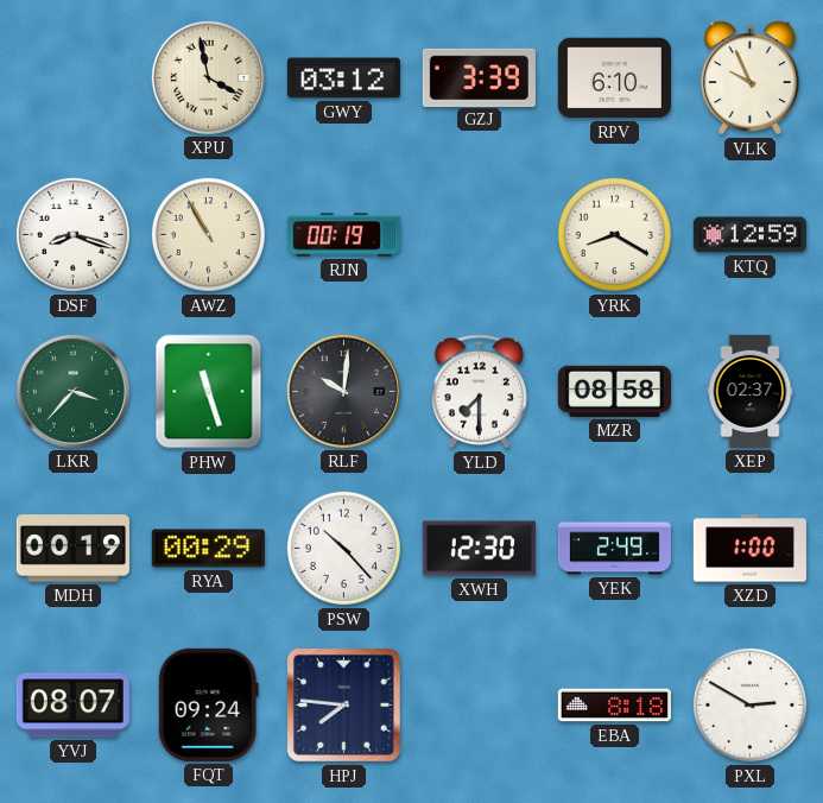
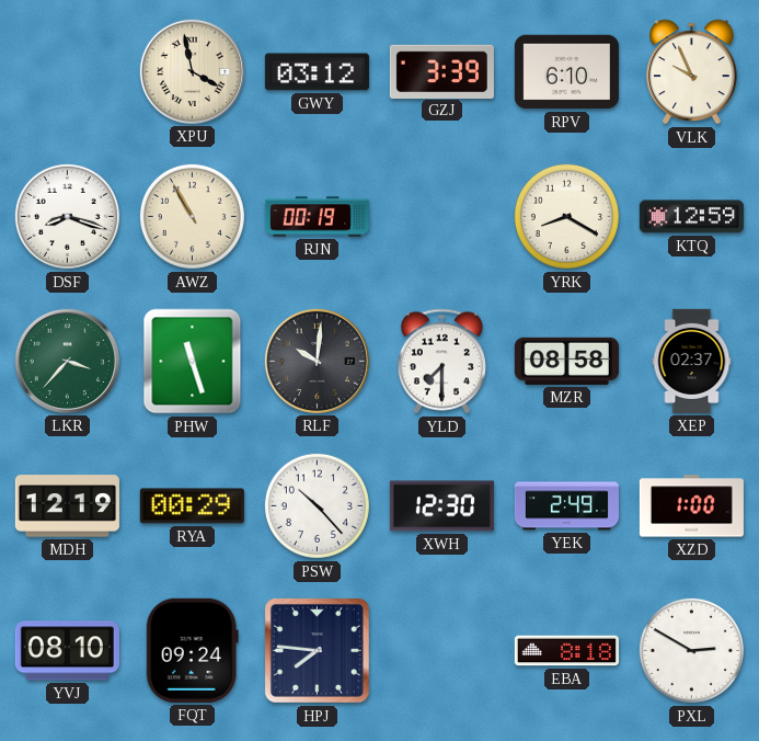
MDH: 00:19 -> 12:19 (67, 506)
YVJ: 08:07 -> 08:10 (67, 651)
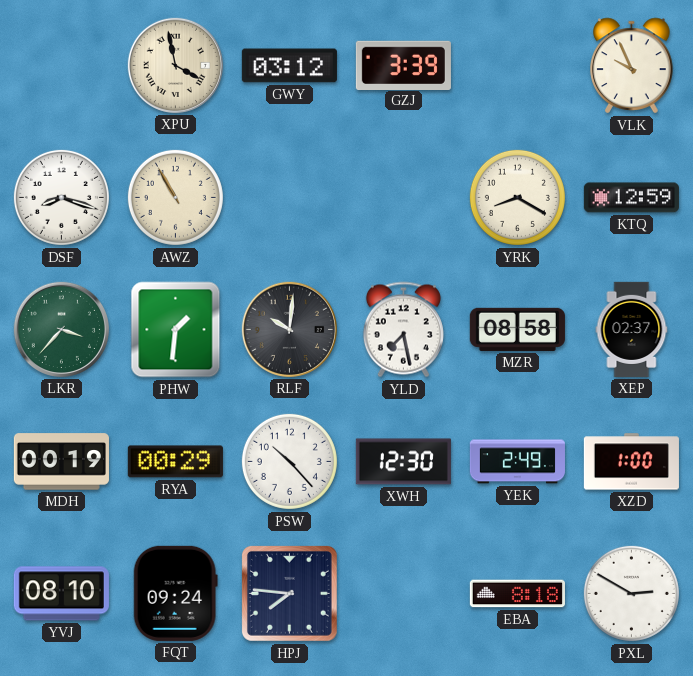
RPV: 6:10 -> none (566, 72)
RJN: 00:19 -> none (317, 217)
PHW: 11:27 -> 1:31 (176, 330)
YLD: 7:30 -> 7:28 (403, 330)
MDH: 12:19 -> 00:19 (61, 462)
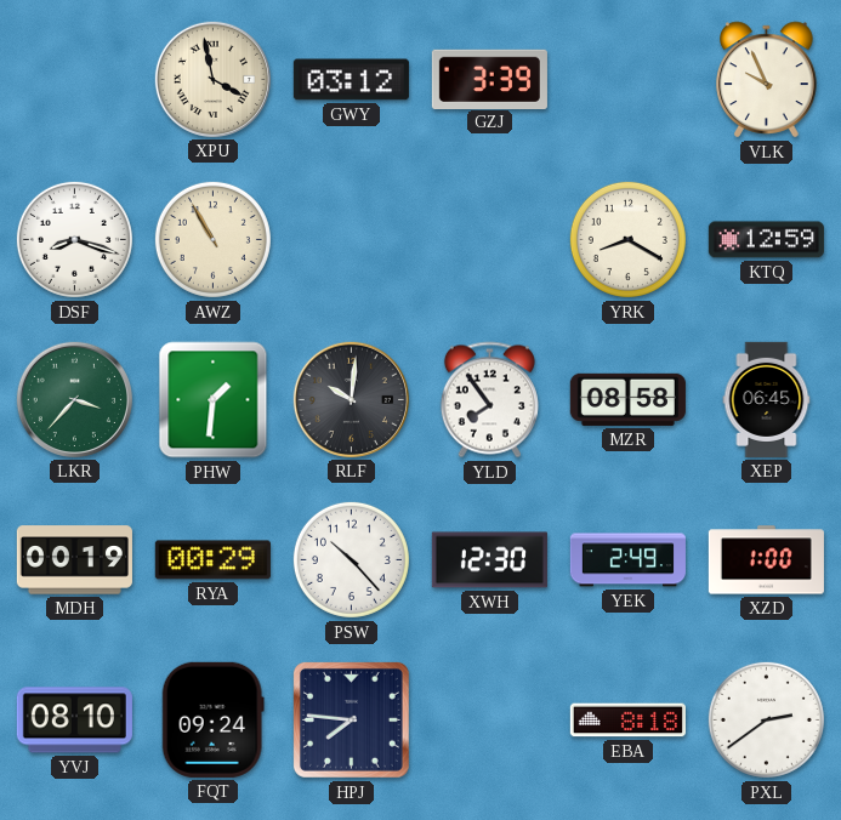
YLD: 7:28 -> 7:54 (489, 400)
XEP: 02:37 -> 06:45 (767, 399)
PXL: 2:50 -> 2:39 (766, 719)
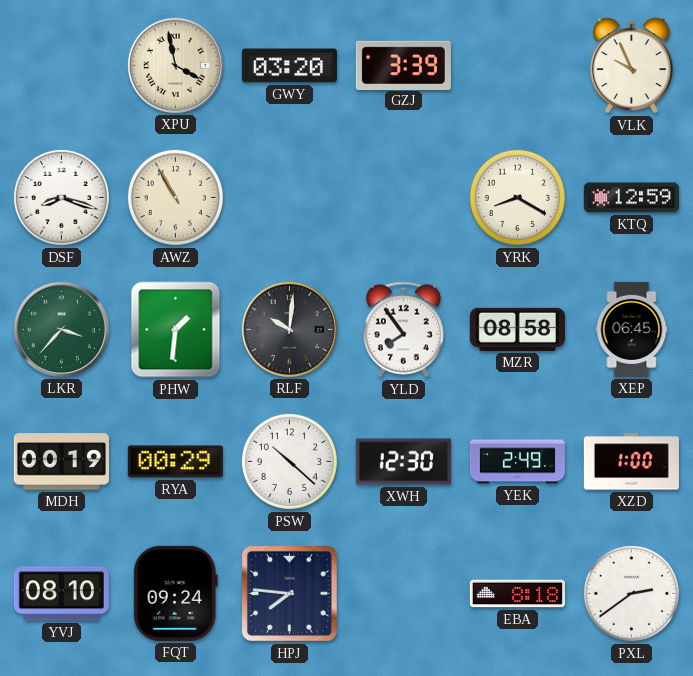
GWY: 03:12 -> 03:20 (289, 66)
PSW: 10:23 -> 10:22 (289, 461)
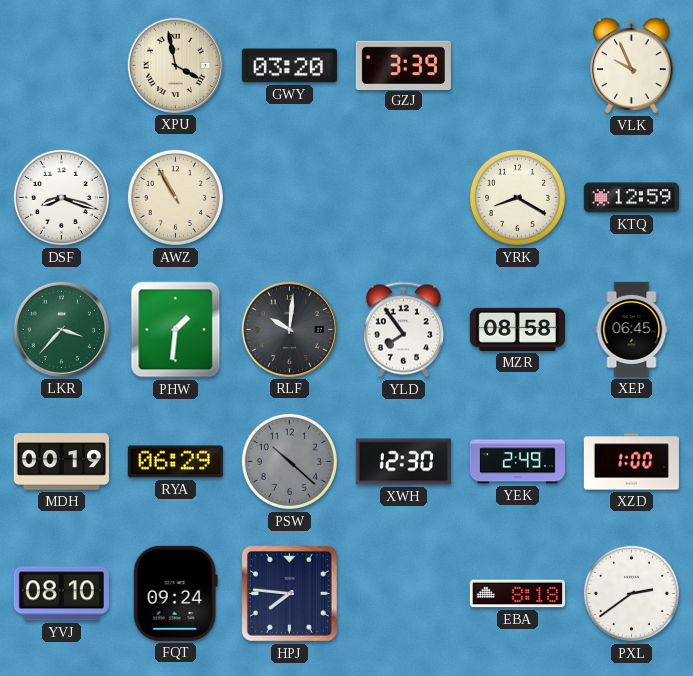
RYA: 00:29 -> 06:29 (175, 462)
PSW dial: white -> grey (289, 461)
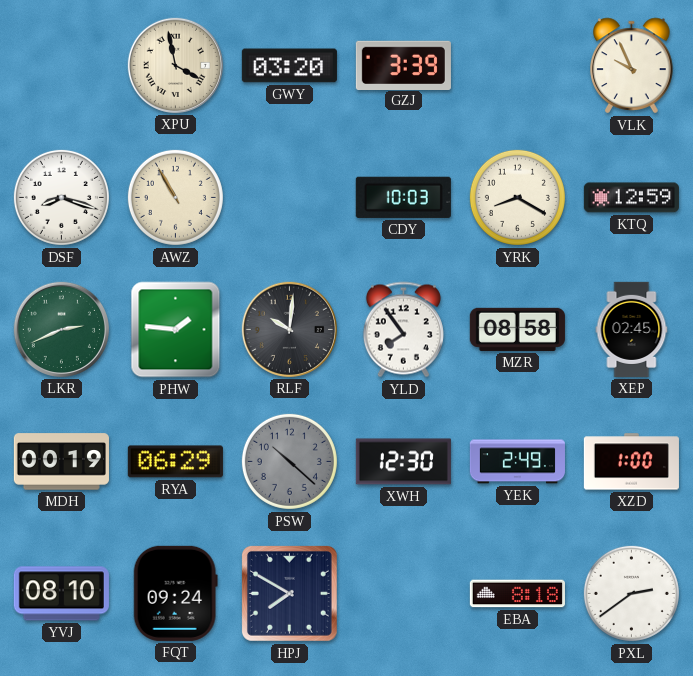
CDY: none -> 10:03 (403, 197)
LKR: 3:37 -> 2:41 (61, 329)
PHW: 1:31 -> 1:46 (176, 330)
XEP: 06:45 -> 02:45 (632, 329)
HPJ: 7:46 -> 7:50 (289, 593)
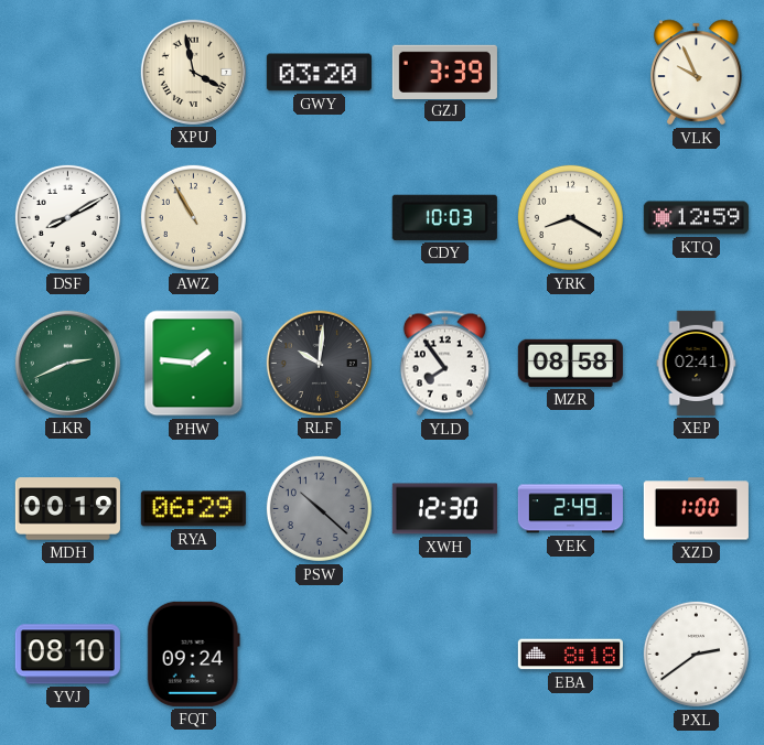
DSF: 8:18 -> 8:10 (67, 217)
XEP: 02:45 -> 02:41 (697, 363)
HPJ: 7:50 -> none (289, 593)
